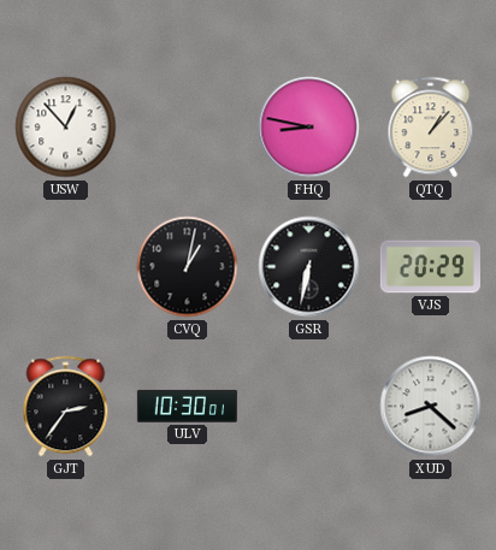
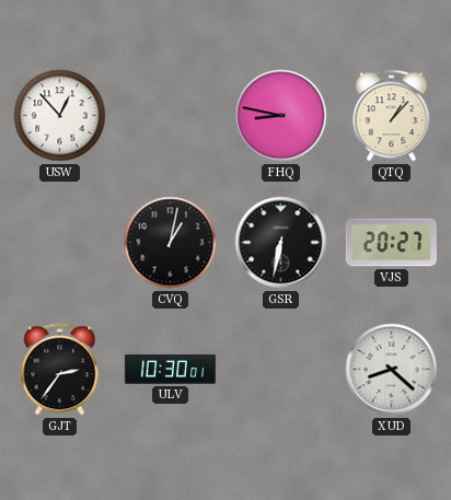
VJS: 20:29 -> 20:27 (391, 243)
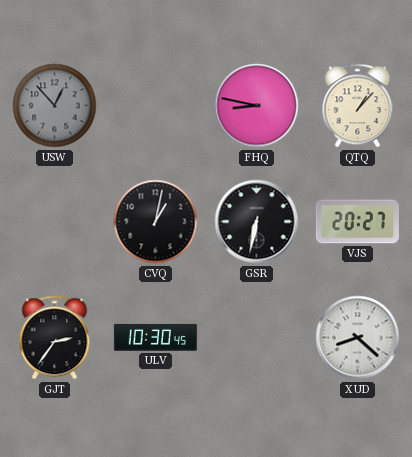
USW dial: white -> grey (55, 106)
ULV: 10:30:01 -> 10:30:45 (155, 337)
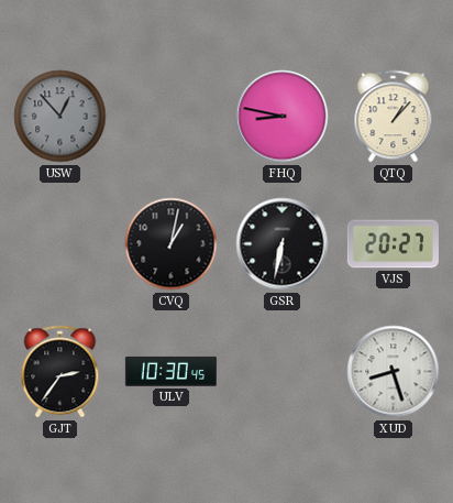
XUD: 8:22 -> 8:27 (394, 372)
